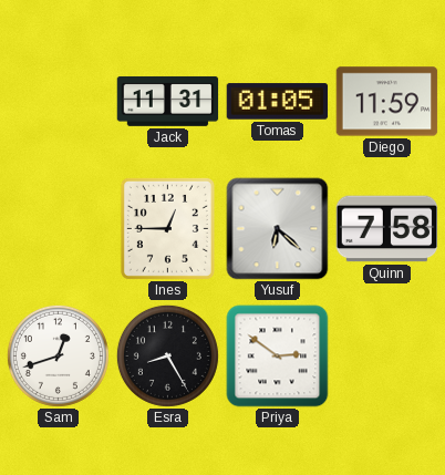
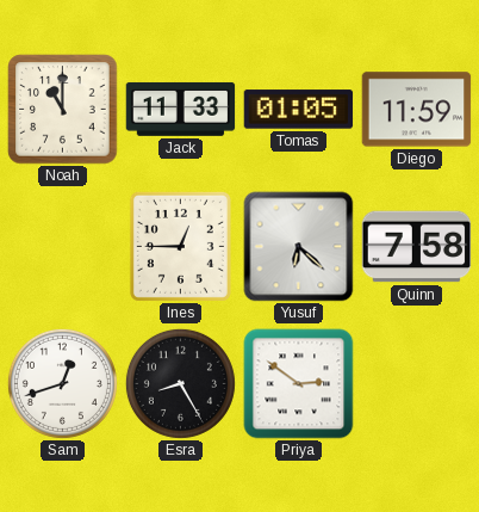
Noah: none -> 11:00 (63, 110)
Jack: 11:31 -> 11:33 (181, 109)
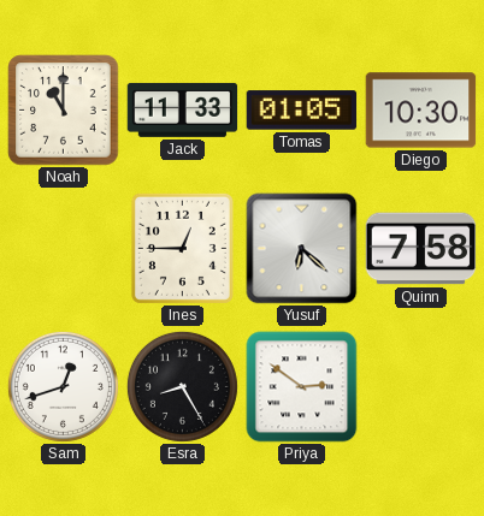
Diego: 11:59 -> 10:30 (421, 111)
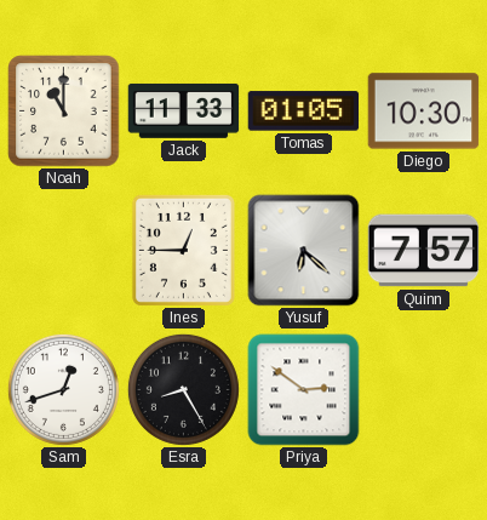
Quinn: 7:58 -> 7:57 (424, 251)
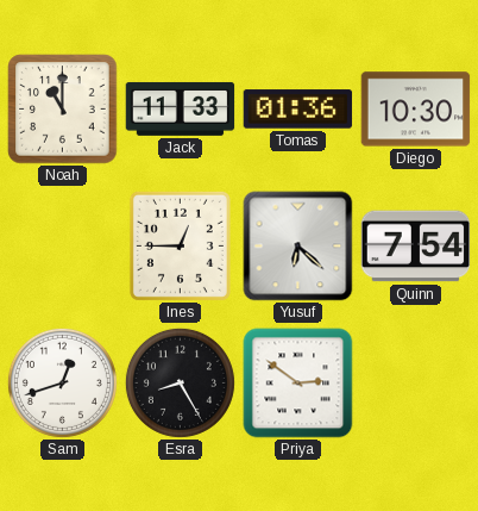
Tomas: 01:05 -> 01:36 (298, 110)
Quinn: 7:57 -> 7:54 (416, 247)
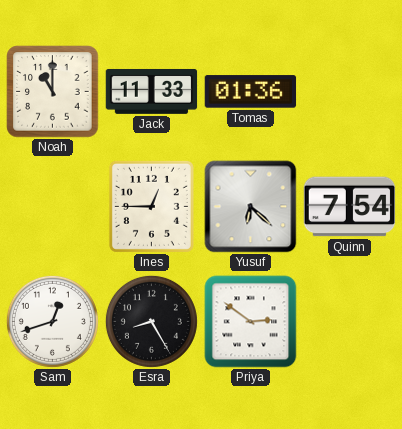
Diego: 10:30 -> none (416, 110)
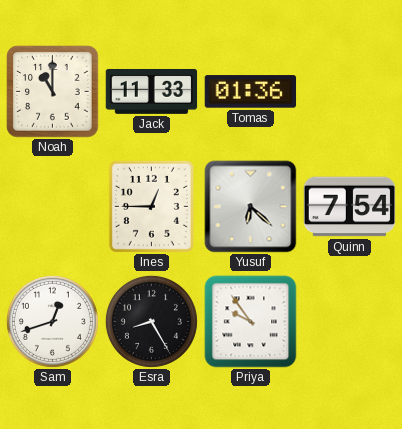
Priya: 2:51 -> 9:54 (251, 322)
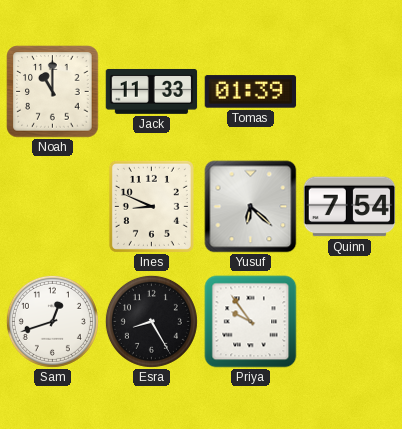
Tomas: 01:36 -> 01:39 (251, 92)
Ines: 12:45 -> 8:49 (151, 206)
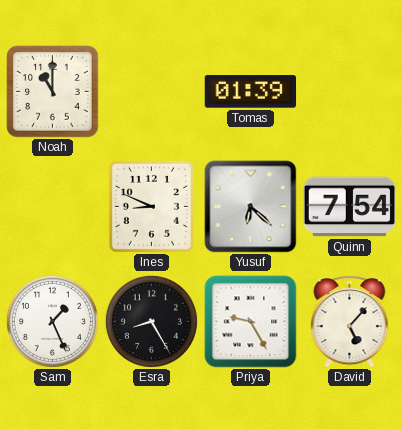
Jack: 11:33 -> none (152, 91)
Sam: 12:42 -> 1:26 (52, 321)
Priya: 9:54 -> 9:25 (251, 322)
David: none -> 5:07 (350, 322)
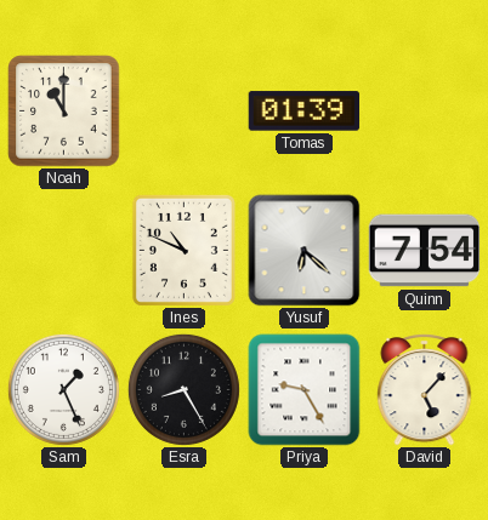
Ines: 8:49 -> 10:49 (183, 250)
